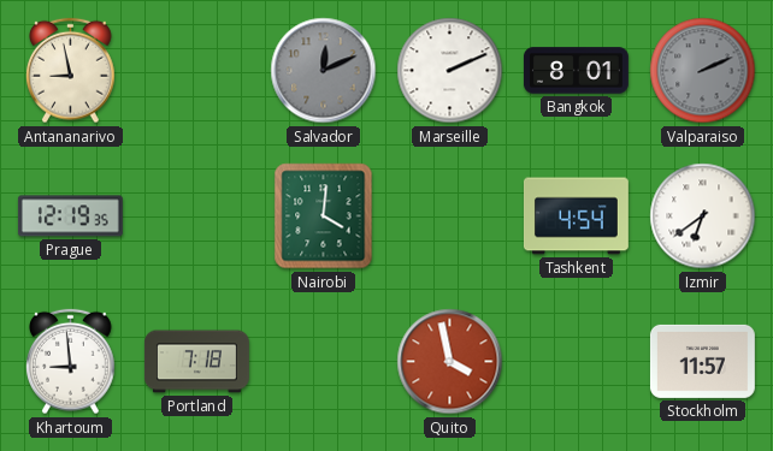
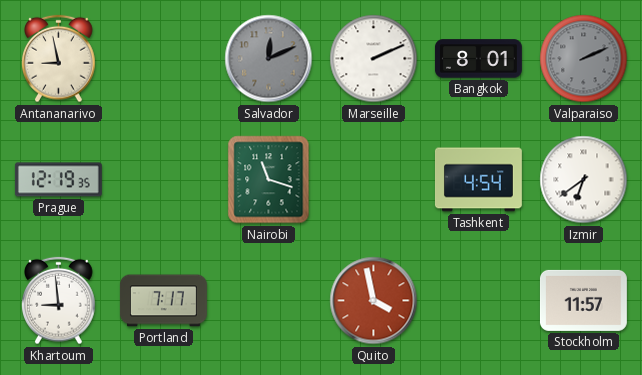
Nairobi: 4:01 -> 11:18 (269, 180)
Portland: 7:18 -> 7:17 (163, 301)
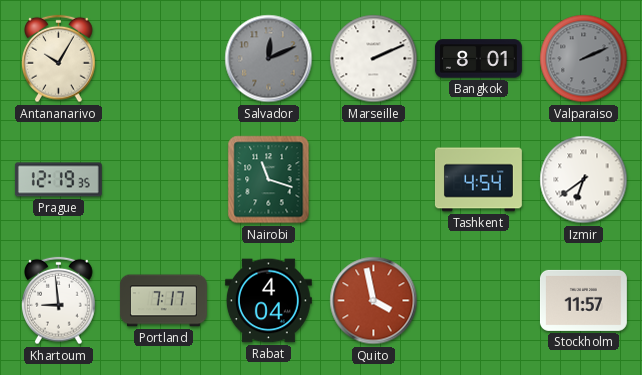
Antananarivo: 8:58 -> 10:05 (59, 59)
Rabat: none -> 4:04 (268, 301)
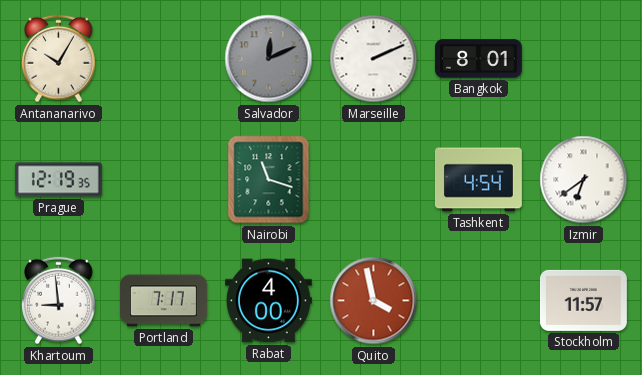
Valparaiso: 2:11 -> none (584, 59)
Rabat: 4:04 -> 4:00 (268, 301)
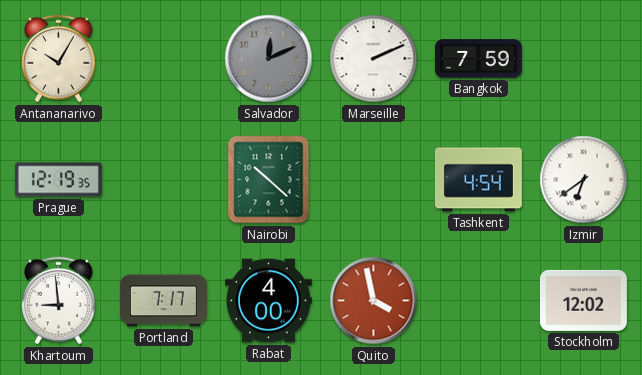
Bangkok: 8:01 -> 7:59 (478, 59)
Nairobi: 11:18 -> 10:22 (269, 180)
Stockholm: 11:57 -> 12:02 (583, 300)
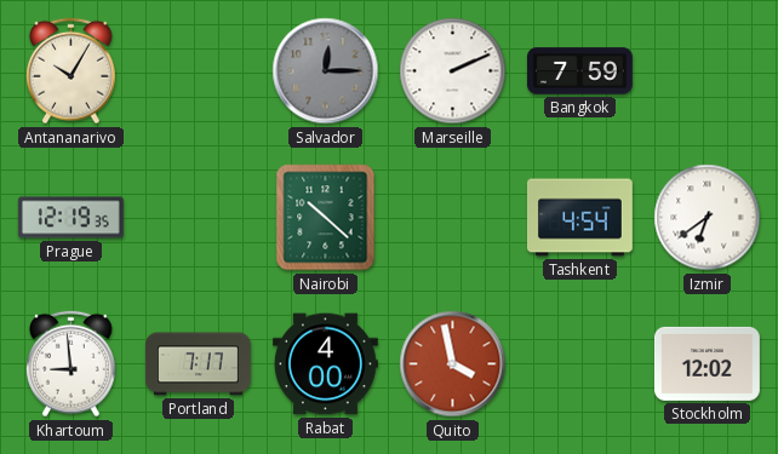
Salvador: 12:11 -> 12:15 (326, 71)
